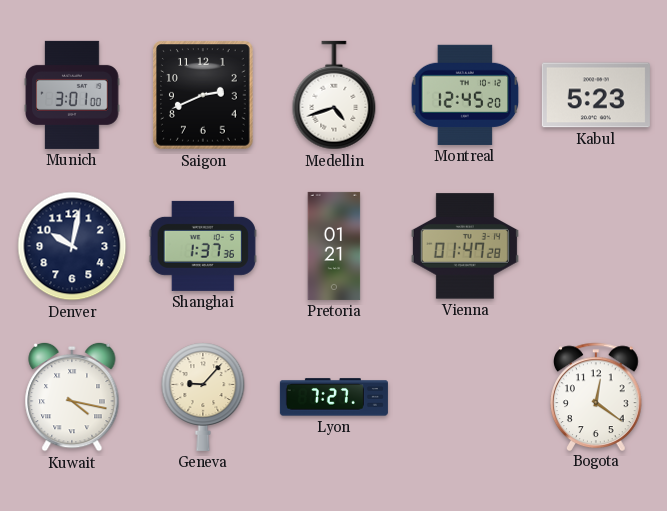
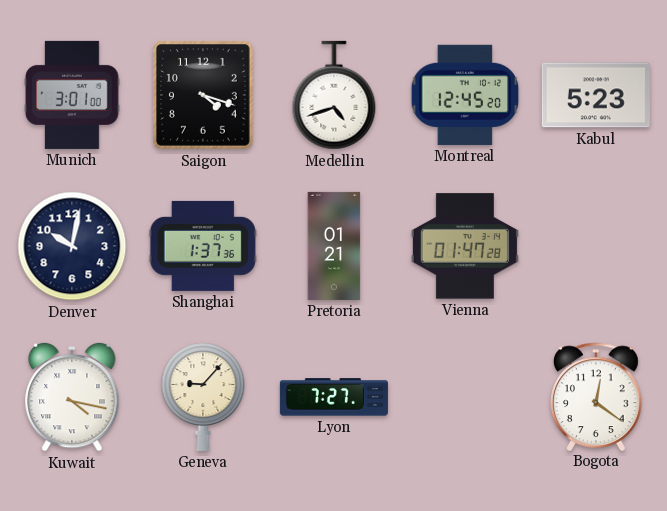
Saigon: 2:41 -> 4:18 (203, 95)
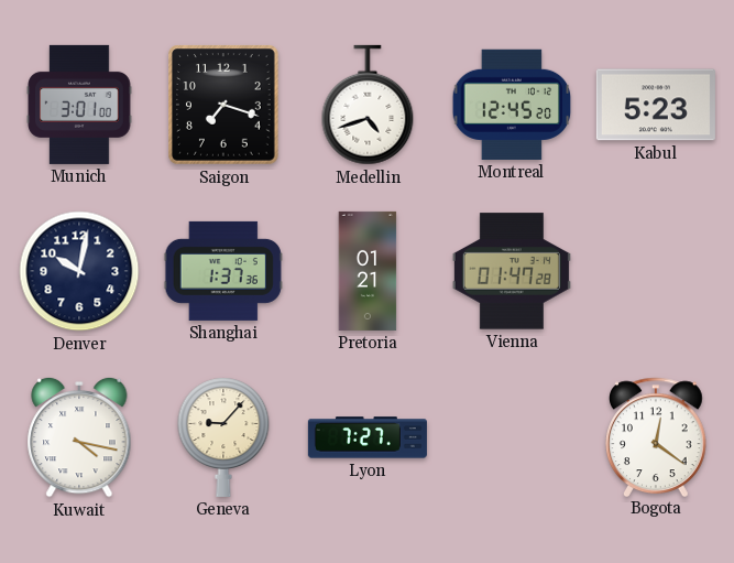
Saigon: 4:18 -> 7:18 (223, 105)
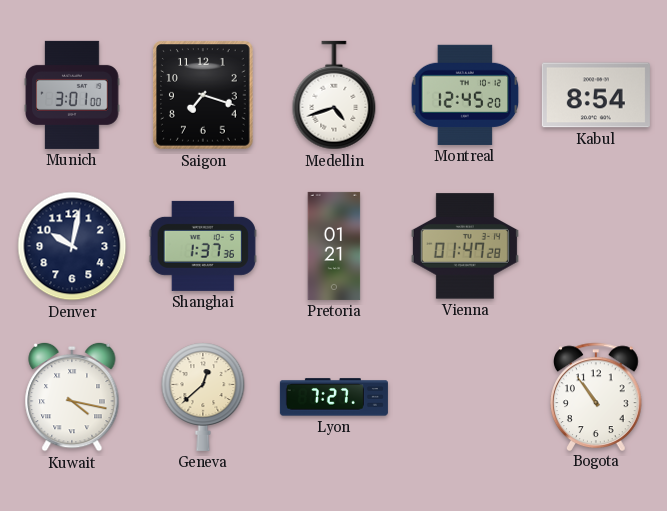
Kabul: 5:23 -> 8:54 (596, 95)
Geneva: 9:07 -> 12:38 (203, 397)
Bogota: 12:21 -> 10:54 (597, 396)
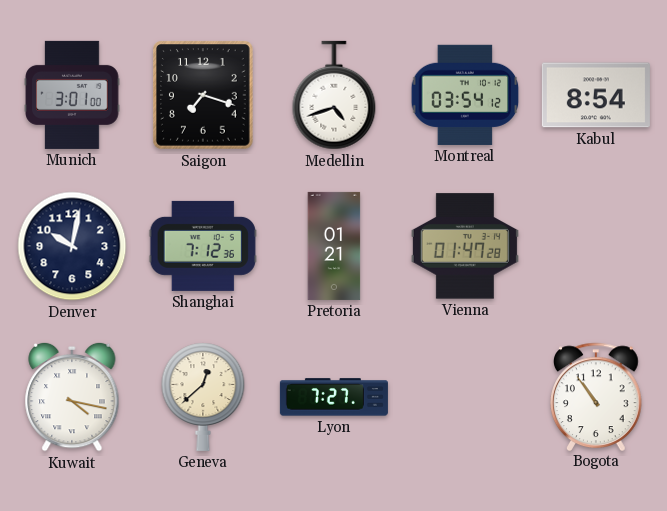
Montreal: 12:45 -> 03:54 (465, 95)
Shanghai: 1:37 -> 7:12 (203, 246)
